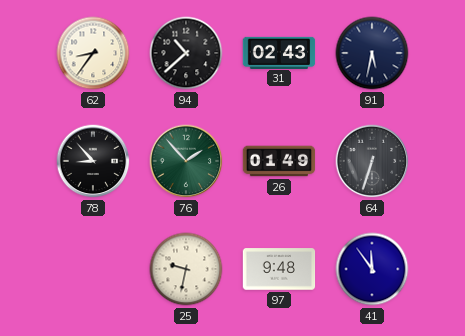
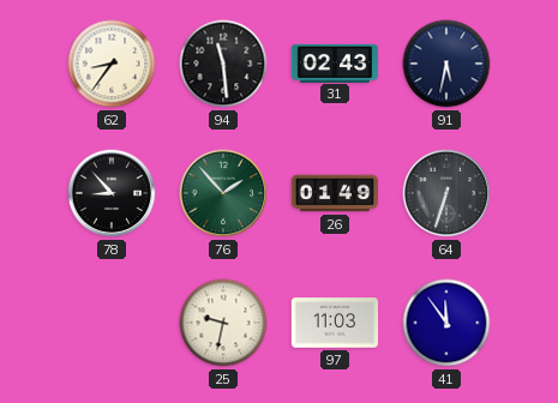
94: 10:38 -> 11:29 (223, 64)
97: 9:48 -> 11:03 (335, 323)
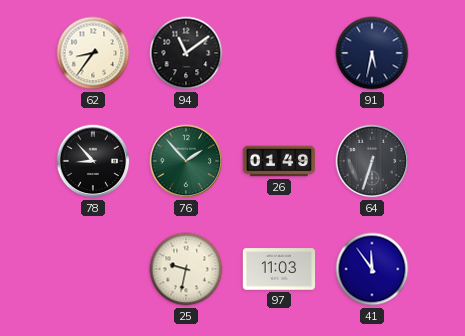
94: 11:29 -> 11:09 (186, 53)
31: 02:43 -> none (335, 62)
